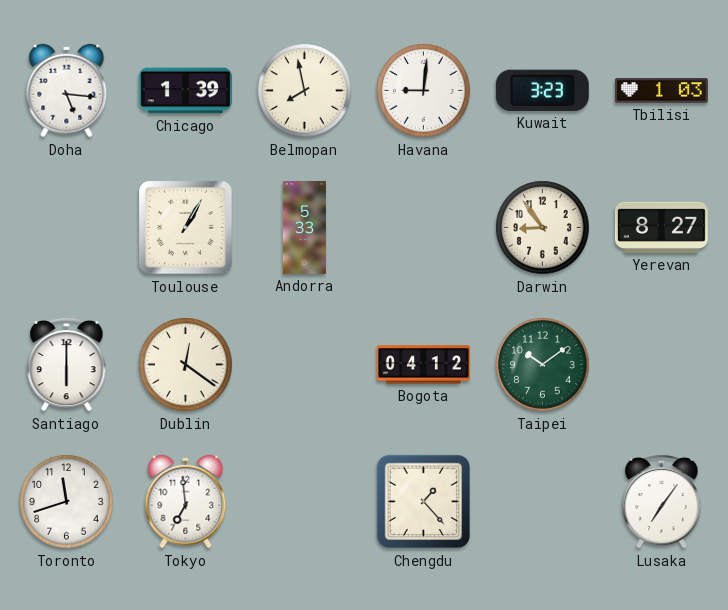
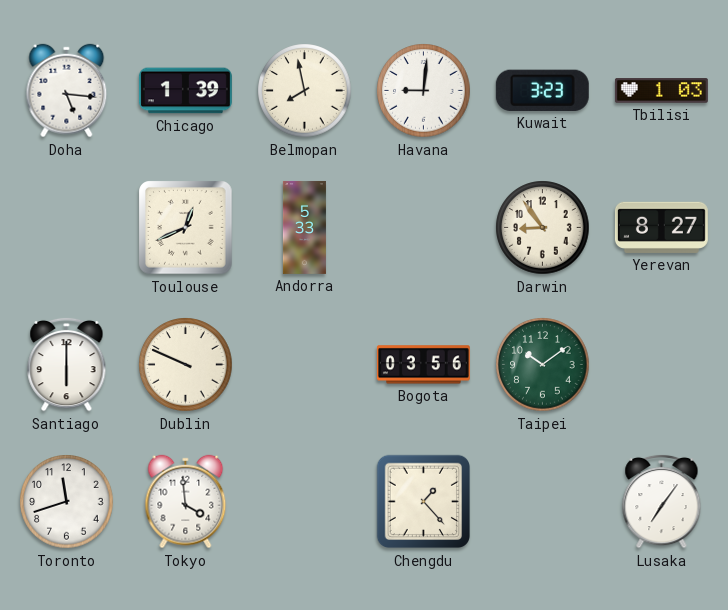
Toulouse: 1:05 -> 12:41 (186, 228)
Dublin: 12:21 -> 9:49 (186, 365)
Bogota: 04:12 -> 03:56 (423, 365)
Tokyo: 6:59 -> 3:59 (186, 502)
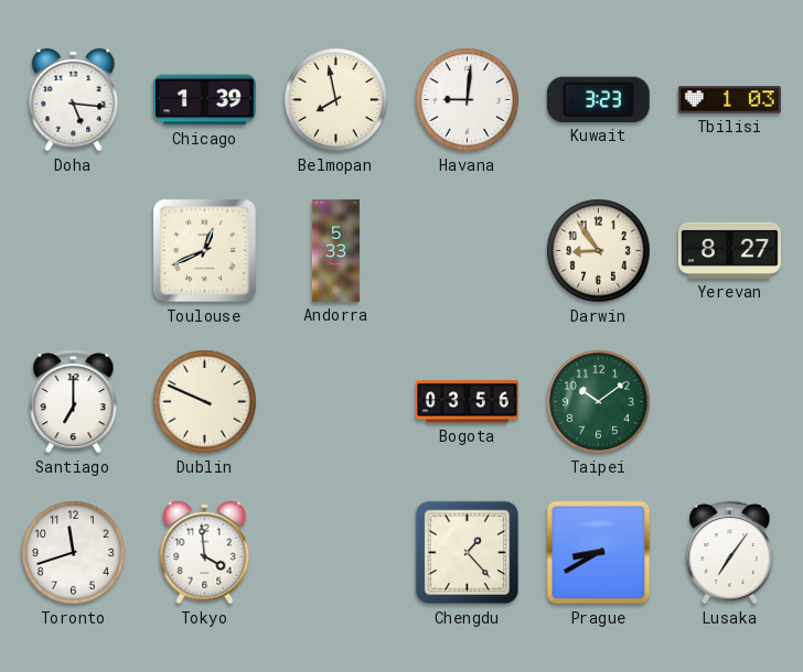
Santiago: 6:00 -> 7:00 (74, 401)
Prague: none -> 8:40 (599, 553)
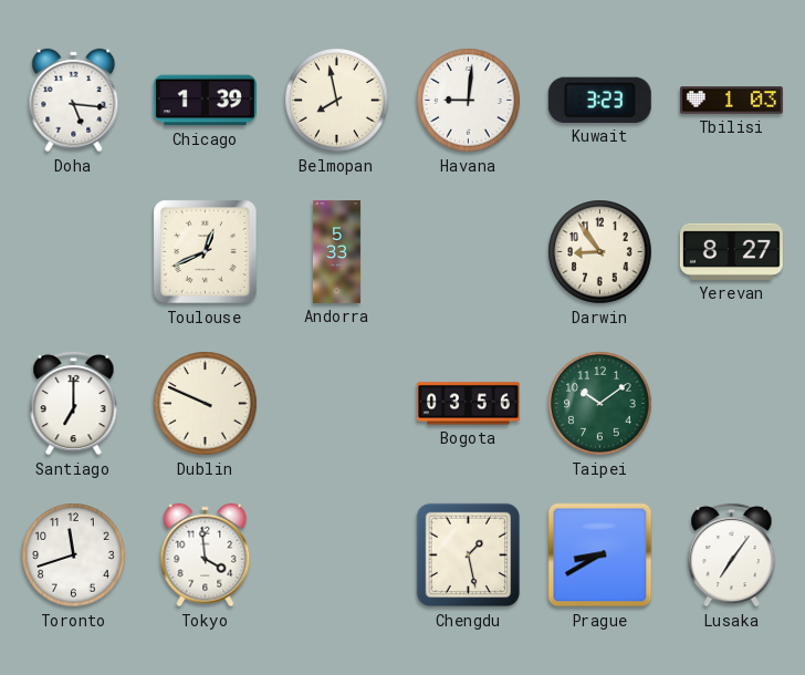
Chengdu: 1:23 -> 1:28 (469, 555)
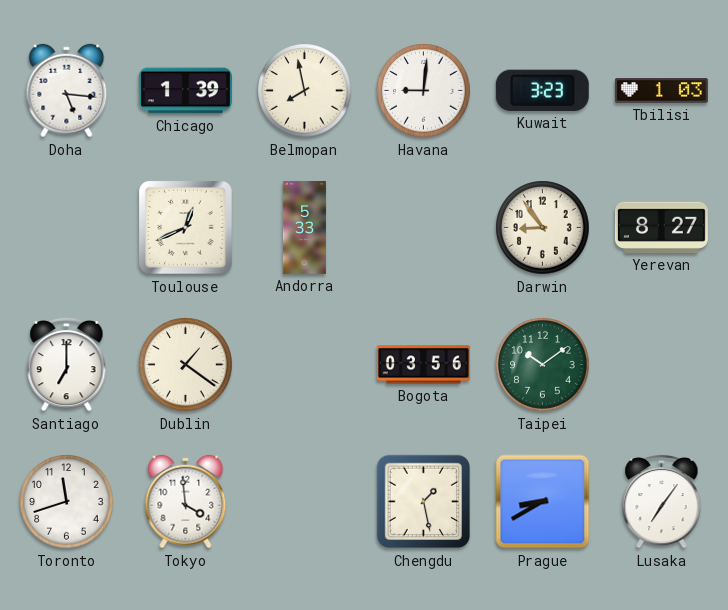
Dublin: 9:49 -> 1:21 (186, 365)
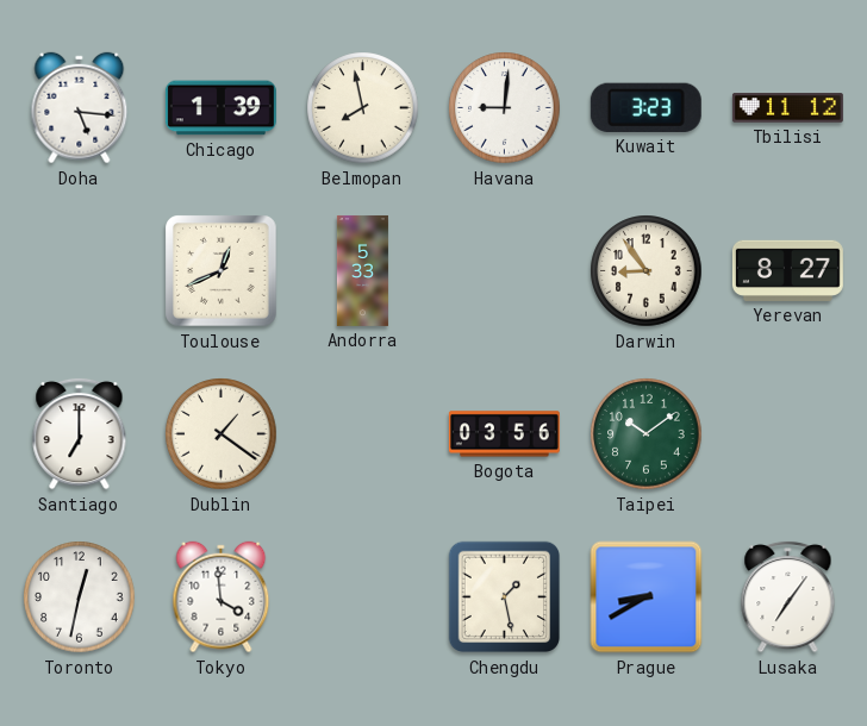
Tbilisi: 1:03 -> 11:12 (787, 108)
Toronto: 11:42 -> 12:32 (80, 597)
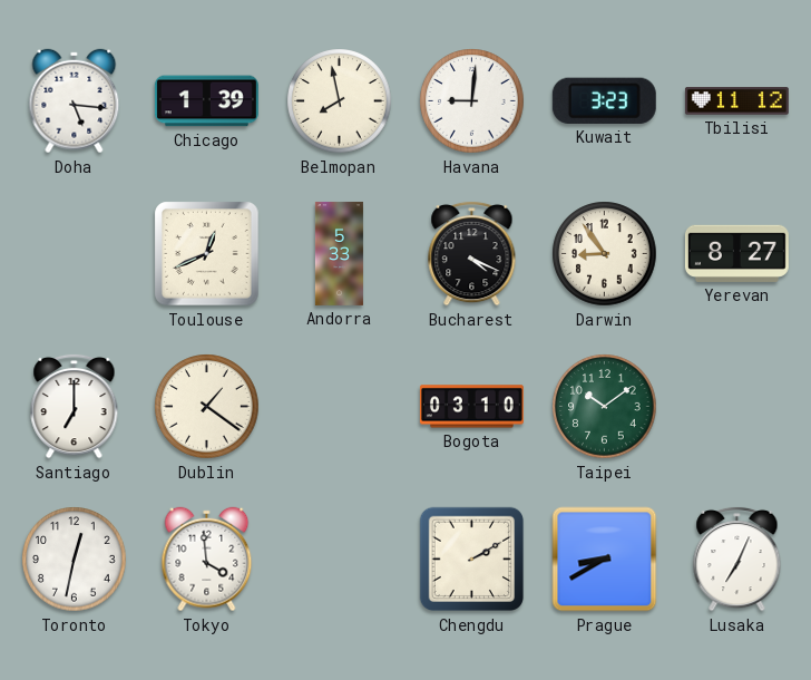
Bucharest: none -> 4:19 (472, 253)
Bogota: 03:56 -> 03:10 (471, 407)
Chengdu: 1:28 -> 2:10 (472, 560)
Lusaka: 7:06 -> 7:04 (737, 558)
